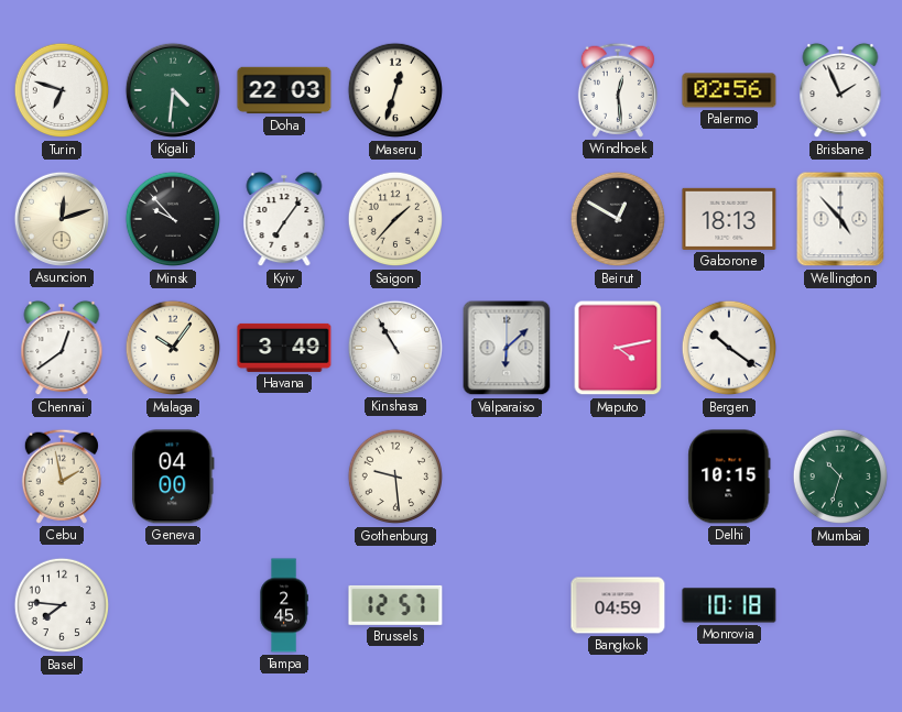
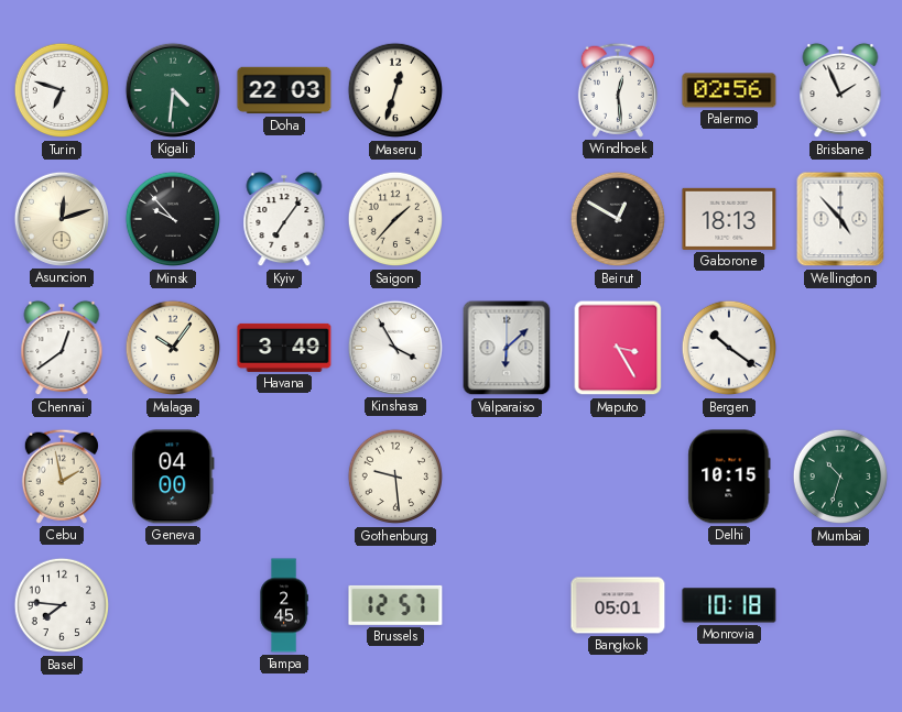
Kinshasa: 10:55 -> 3:55 (395, 348)
Maputo: 4:13 -> 3:25 (618, 348)
Bangkok: 04:59 -> 05:01 (618, 605)
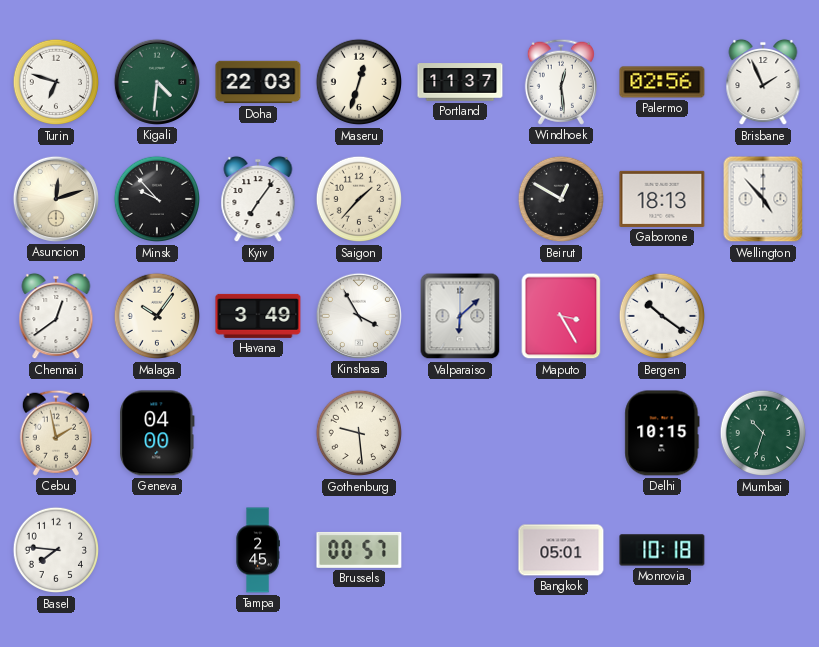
Portland: none -> 11:37 (460, 82)
Brussels: 12:57 -> 00:57 (359, 550)
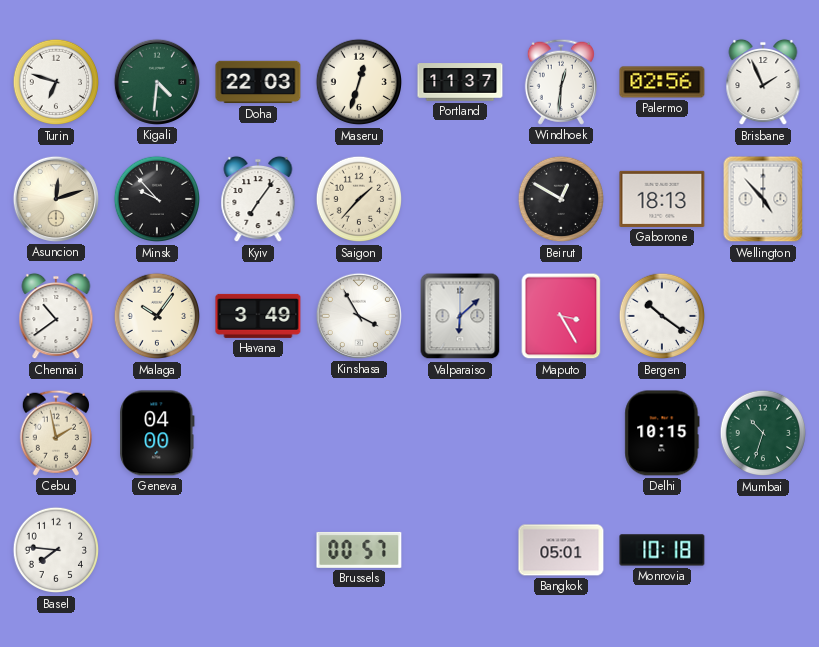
Windhoek: 12:29 -> 12:31 (561, 82)
Chennai: 12:39 -> 10:39 (56, 316)
Gothenburg: 9:29 -> none (359, 433)
Tampa: 2:45 -> none (258, 550)
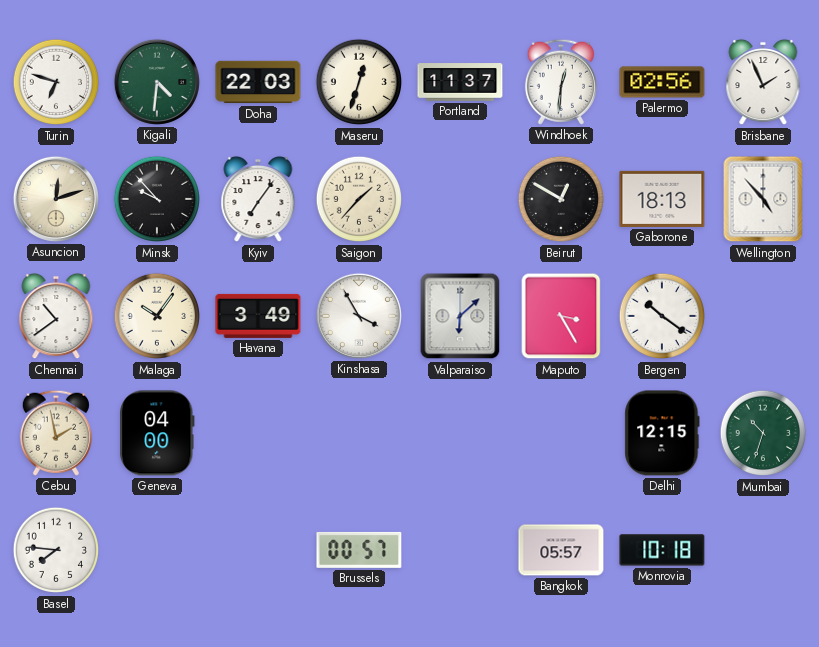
Delhi: 10:15 -> 12:15 (662, 433)
Bangkok: 05:01 -> 05:57 (561, 550)
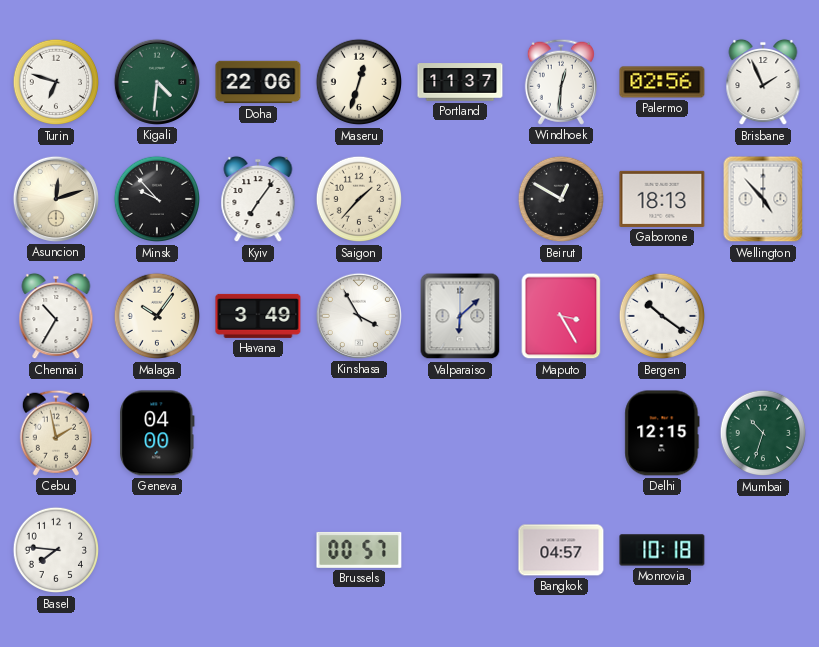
Doha: 22:03 -> 22:06 (258, 82)
Chennai: 10:39 -> 10:35 (56, 316)
Bangkok: 05:57 -> 04:57 (561, 550)
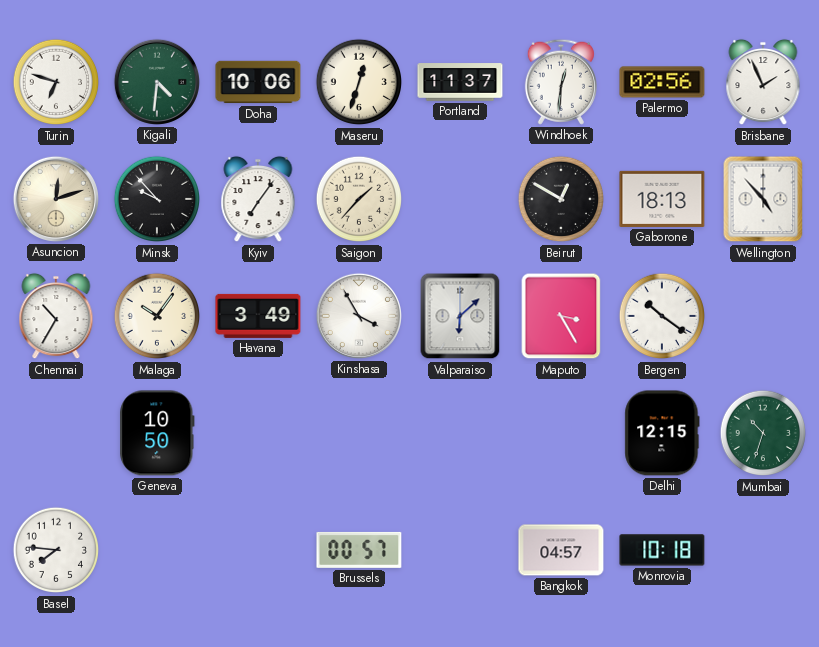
Doha: 22:06 -> 10:06 (258, 82)
Cebu: 1:58 -> none (56, 433)
Geneva: 04:00 -> 10:50 (157, 433)
